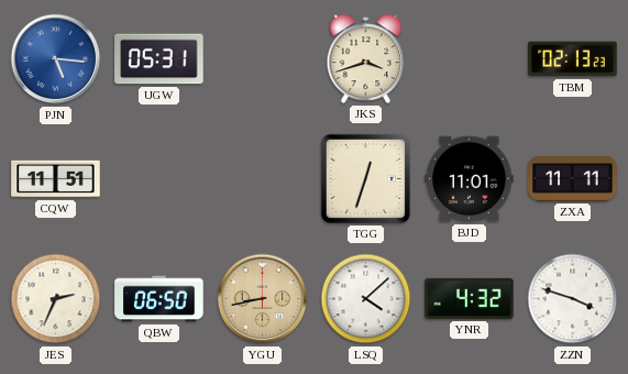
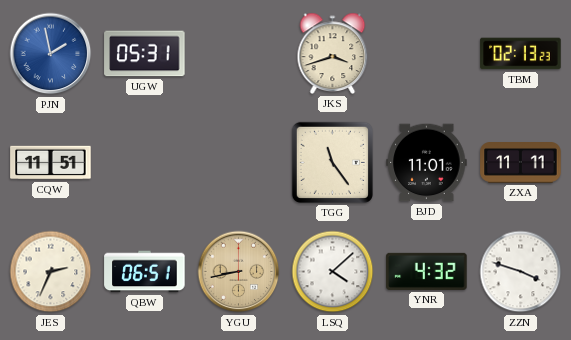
PJN: 5:16 -> 1:58 (51, 54)
TGG: 12:33 -> 11:24 (332, 162)
QBW: 06:50 -> 06:51 (145, 272)
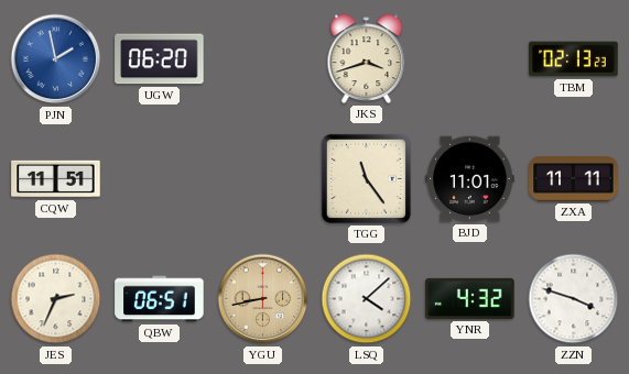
UGW: 05:31 -> 06:20 (160, 59)
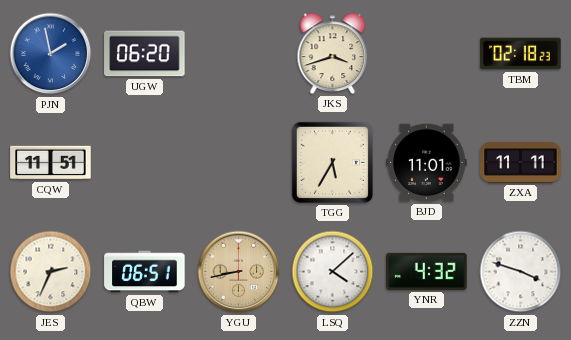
TBM: 02:13 -> 02:18 (521, 54)
TGG: 11:24 -> 5:35 (332, 162)
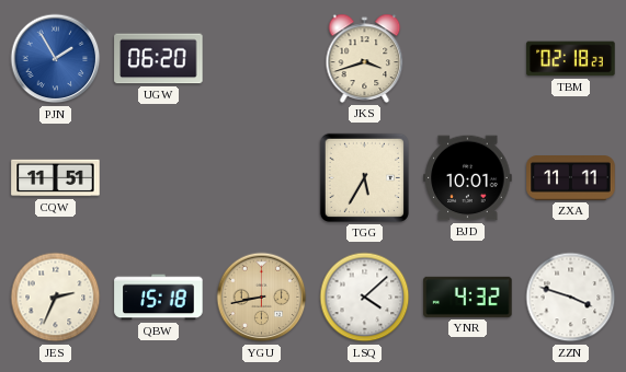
PJN: 1:58 -> 1:55 (56, 59)
BJD: 11:01 -> 10:01 (468, 178)
QBW: 06:51 -> 15:18 (159, 298)
